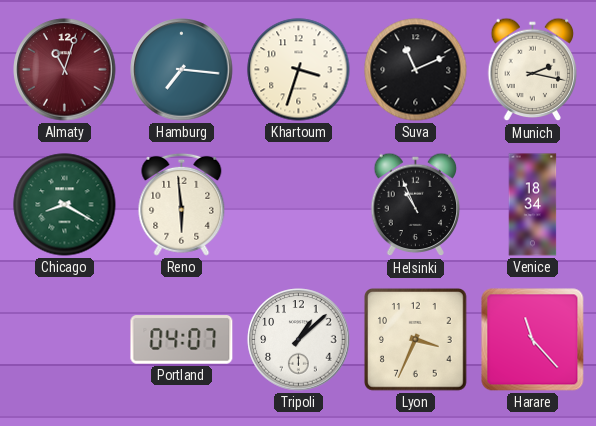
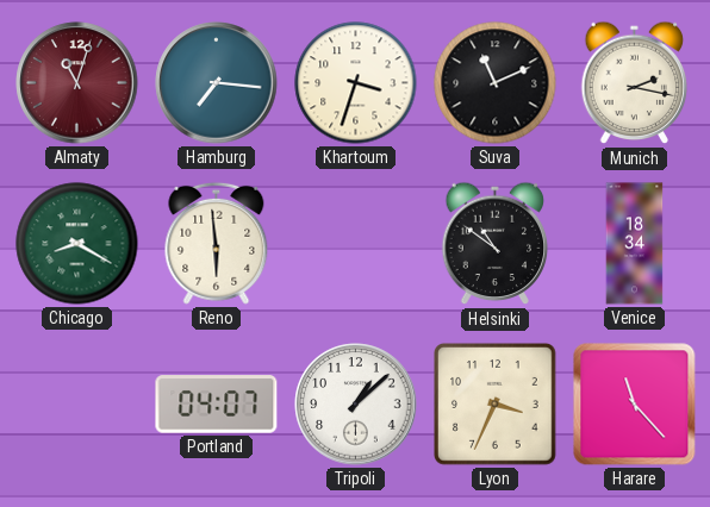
Helsinki: 10:56 -> 10:51 (496, 244)
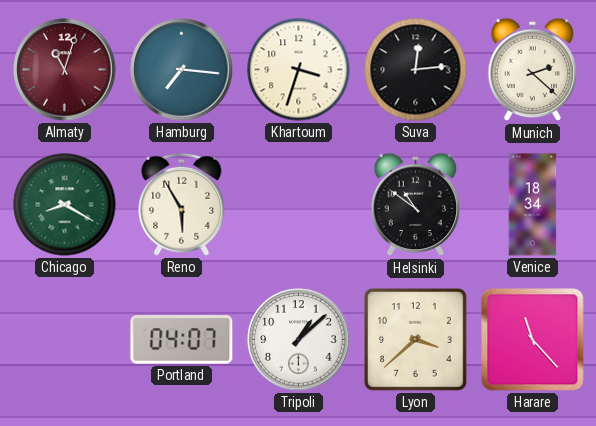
Suva: 11:11 -> 12:14 (416, 70)
Munich: 2:17 -> 2:22 (533, 70)
Reno: 5:59 -> 5:55 (182, 204)
Lyon: 3:34 -> 3:38 (416, 340)
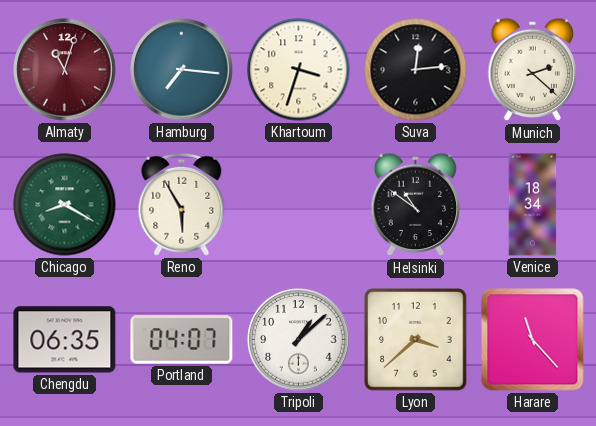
Chengdu: none -> 06:35 (65, 340)
